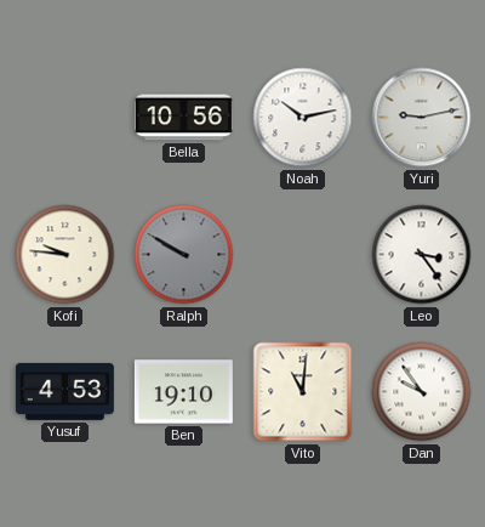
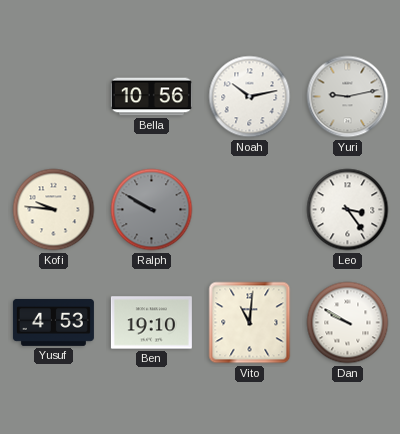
Dan: 9:54 -> 9:50 (348, 323)
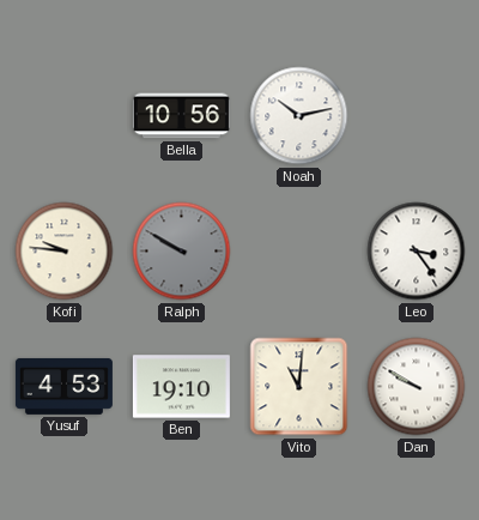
Yuri: 9:13 -> none (348, 97)
